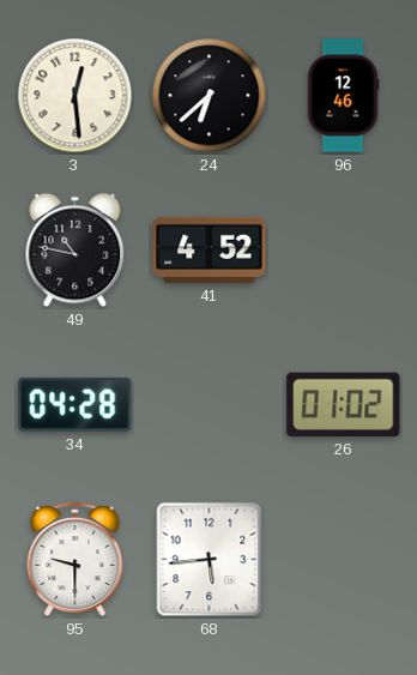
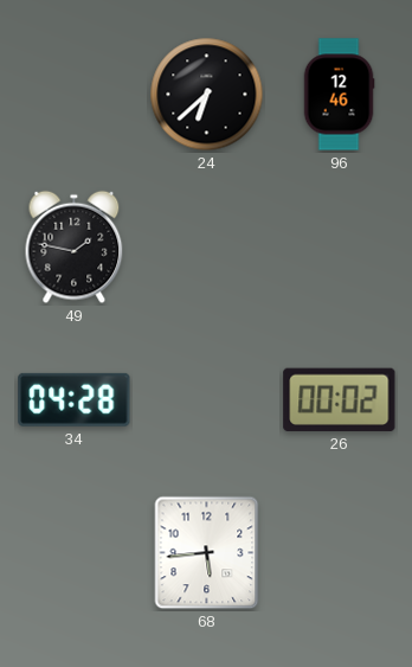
3: 12:29 -> none (75, 96)
49: 10:47 -> 1:47 (75, 248)
41: 4:52 -> none (210, 249)
26: 01:02 -> 00:02 (340, 399)
95: 9:30 -> none (75, 560)
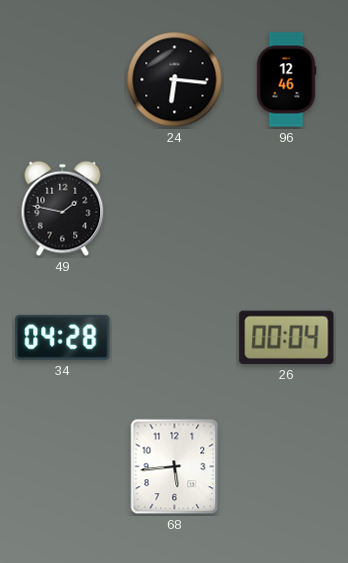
24: 6:38 -> 6:16 (175, 80)
26: 00:02 -> 00:04 (287, 337)
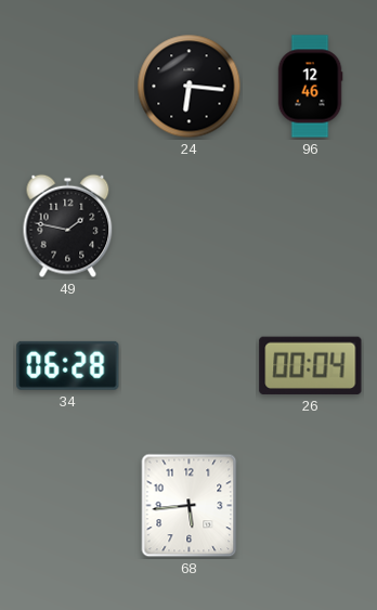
34: 04:28 -> 06:28 (68, 365)
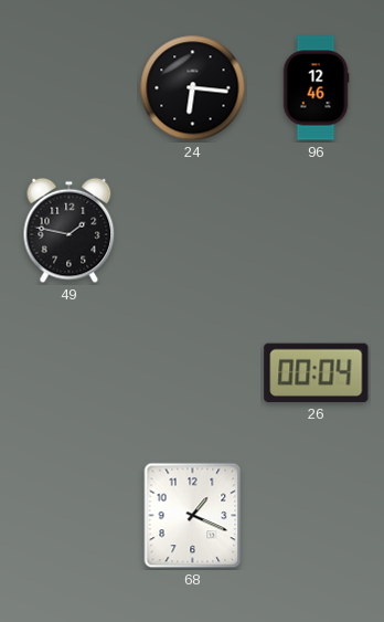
34: 06:28 -> none (68, 365)
68: 5:44 -> 1:19 (193, 516)
